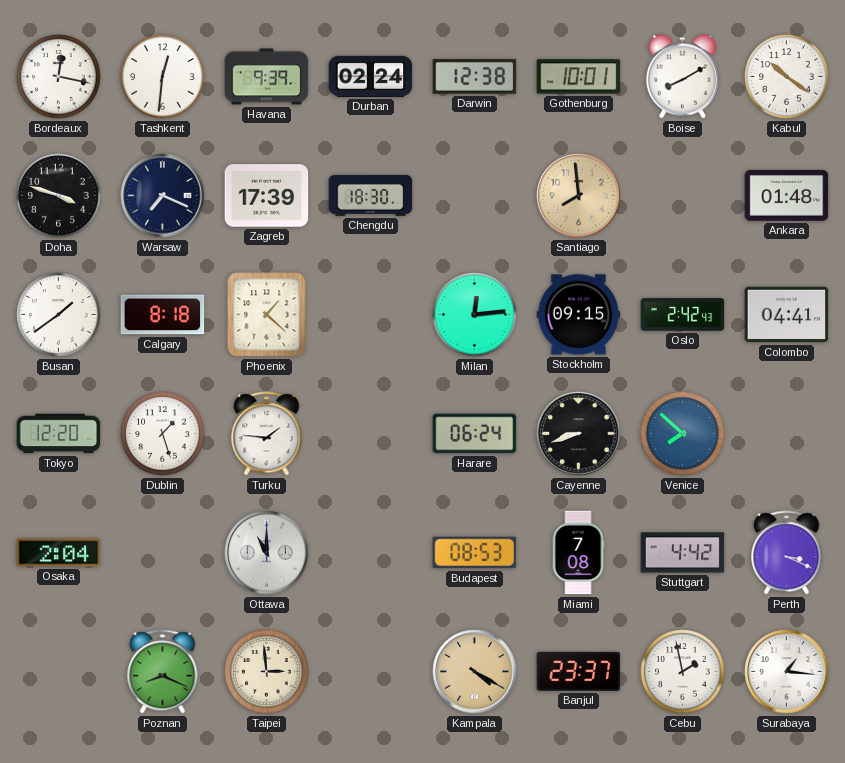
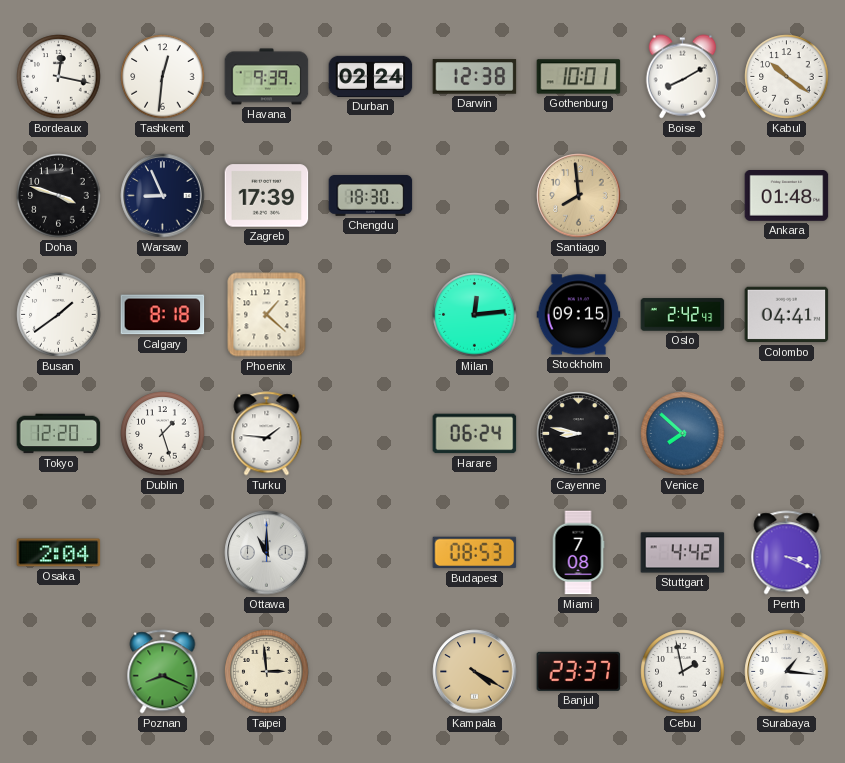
Warsaw: 7:19 -> 8:56 (163, 196)
Cayenne: 8:42 -> 8:47 (579, 434)
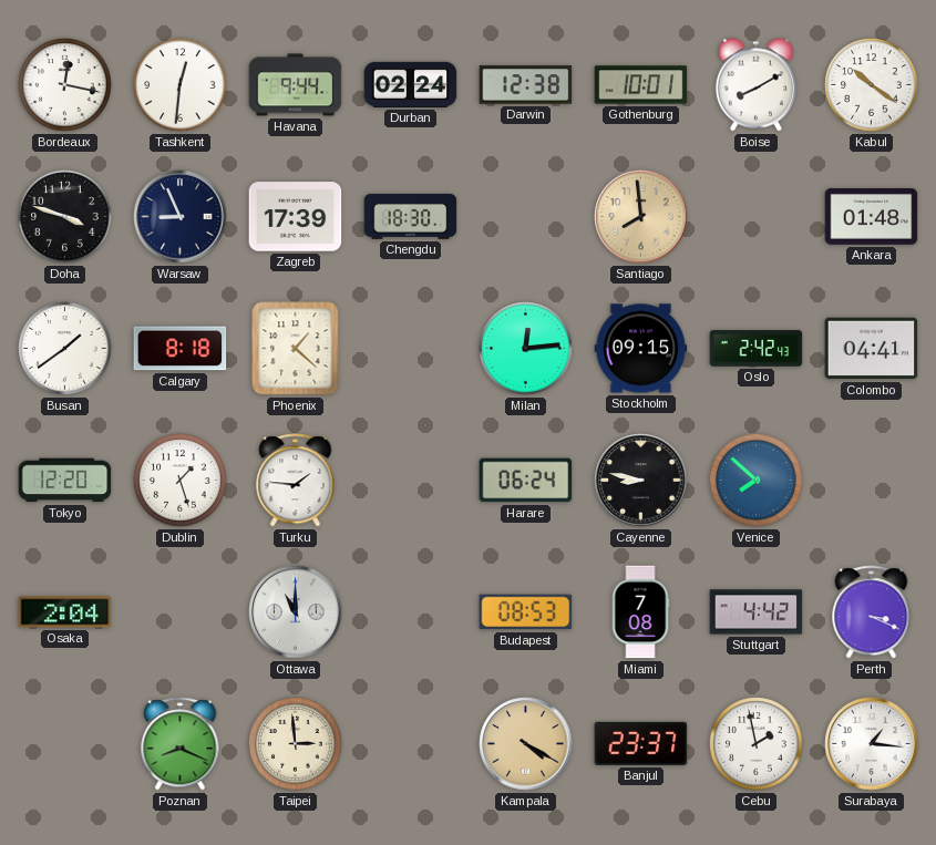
Havana: 9:39 -> 9:44 (296, 85)
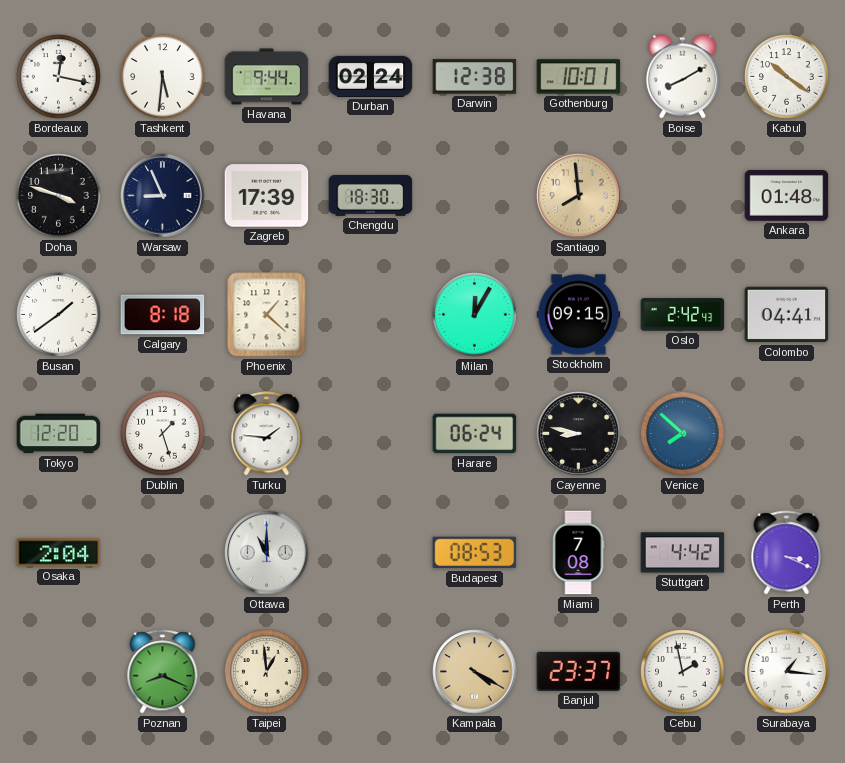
Tashkent: 12:31 -> 5:31 (163, 77)
Milan: 12:14 -> 12:05 (475, 315)
Taipei: 2:59 -> 12:59 (267, 672)
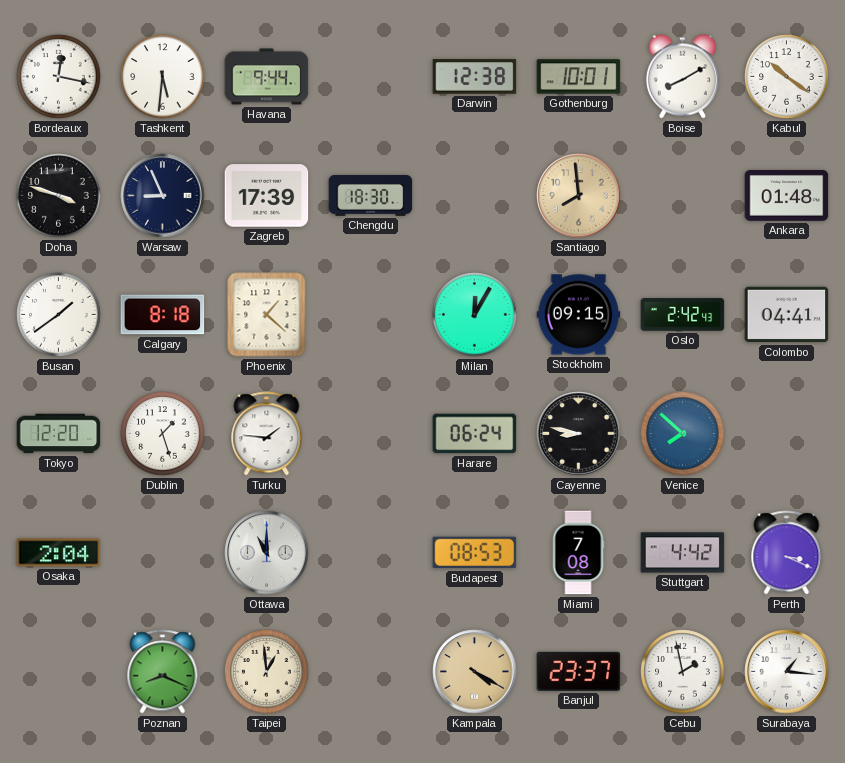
Durban: 02:24 -> none (371, 76)
